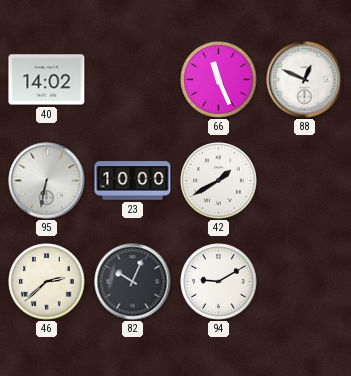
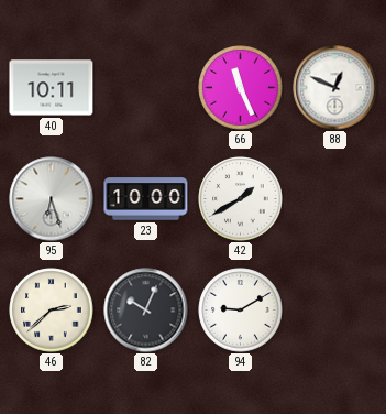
40: 14:02 -> 10:11 (52, 88)
95: 6:32 -> 6:27 (52, 199)
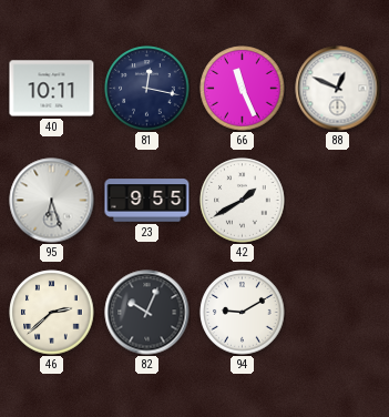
81: none -> 12:17 (147, 89)
23: 10:00 -> 9:55 (147, 201)
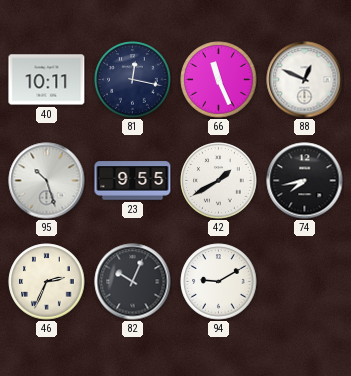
95: 6:27 -> 10:27 (47, 181)
74: none -> 7:43 (305, 181)
46: 2:38 -> 2:34 (47, 282)
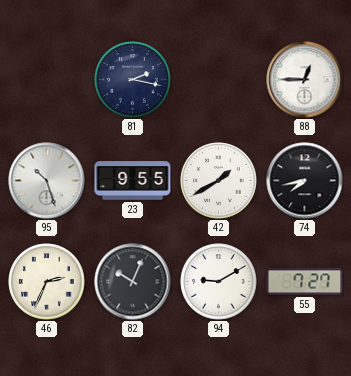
40: 10:11 -> none (47, 80)
81: 12:17 -> 2:17 (133, 80)
66: 11:26 -> none (219, 80)
88: 12:49 -> 12:45 (305, 80)
55: none -> 7:27 (305, 282)
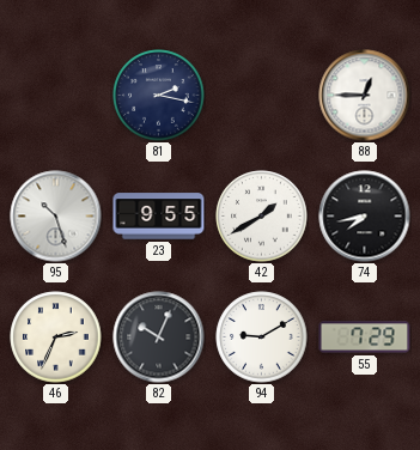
55: 7:27 -> 7:29 (365, 337)
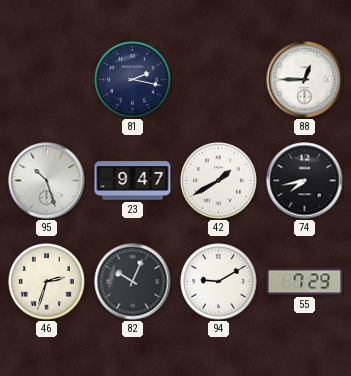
23: 9:55 -> 9:47 (133, 181)
46: 2:34 -> 2:33 (47, 282)
